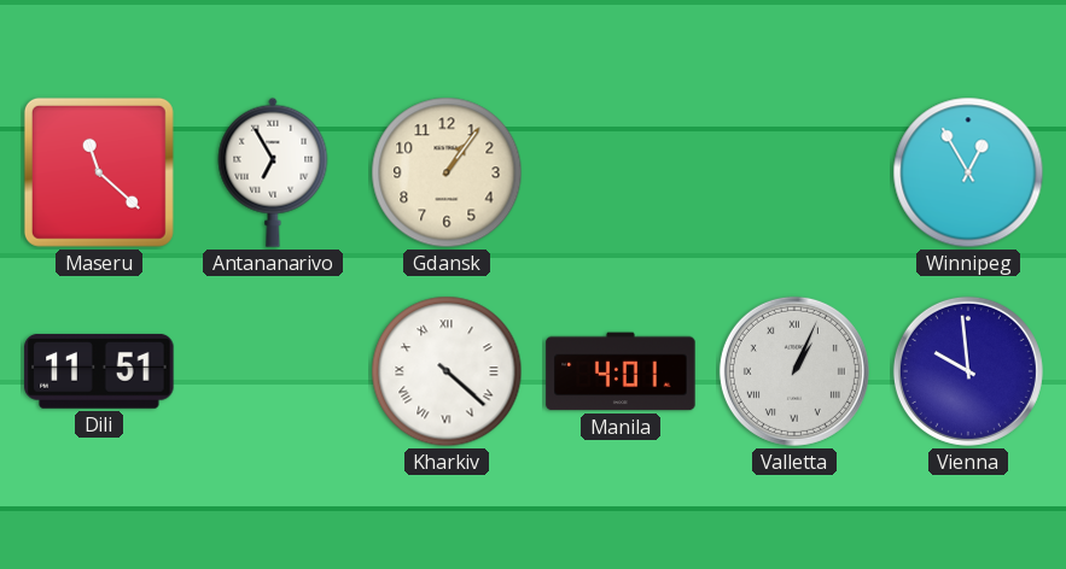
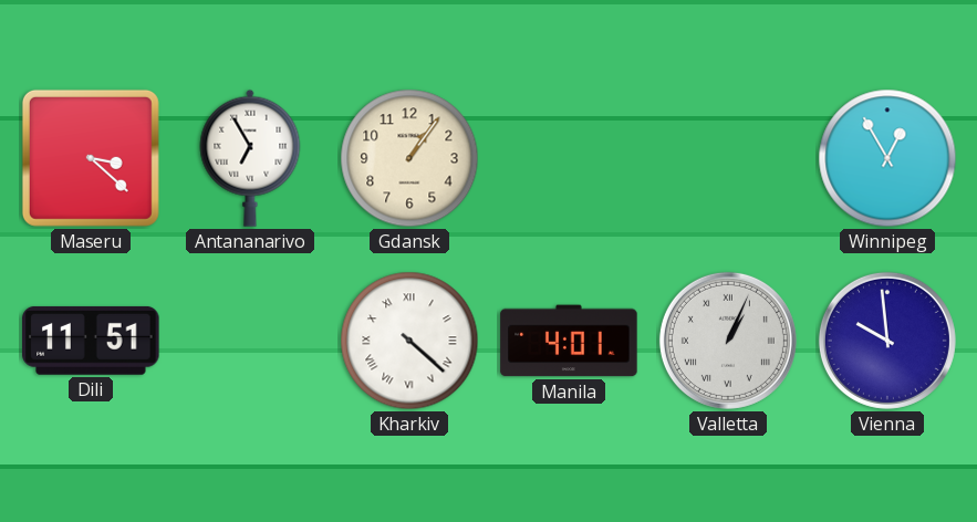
Maseru: 11:22 -> 3:22 (91, 158)
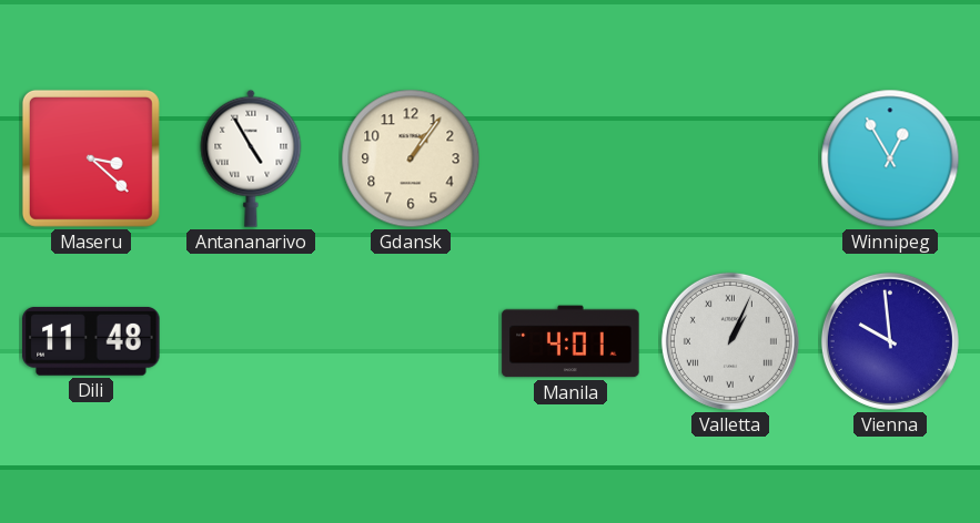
Antananarivo: 6:55 -> 4:55 (251, 158)
Dili: 11:51 -> 11:48 (91, 341)
Kharkiv: 4:22 -> none (409, 341)
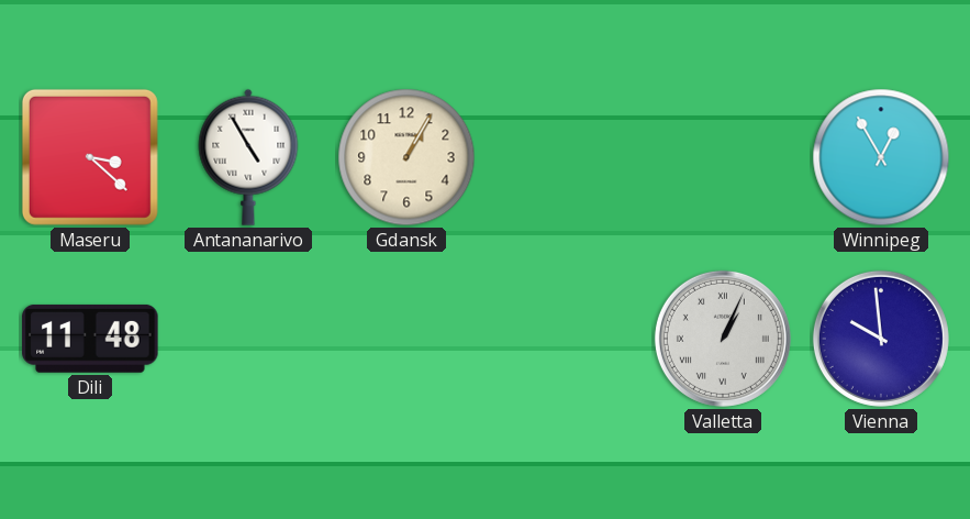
Gdansk: 1:06 -> 1:05 (406, 157)
Manila: 4:01 -> none (570, 341)
